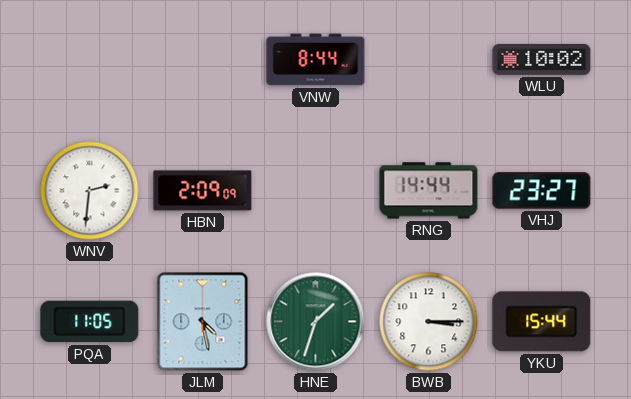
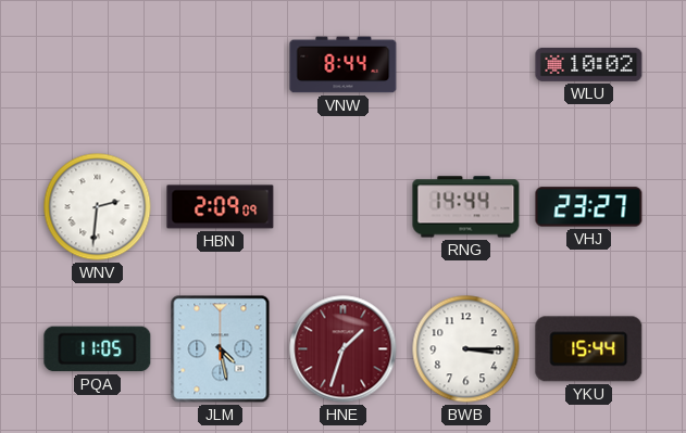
HNE dial: green -> burgundy (344, 349)
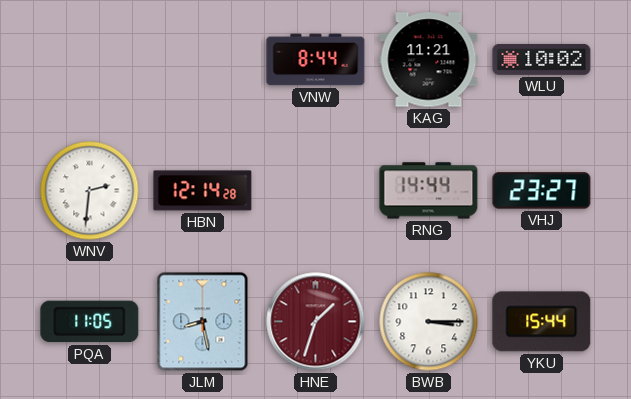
KAG: none -> 11:21 (429, 60)
HBN: 2:09 -> 12:14 (203, 191)
JLM: 4:28 -> 8:28 (203, 322)
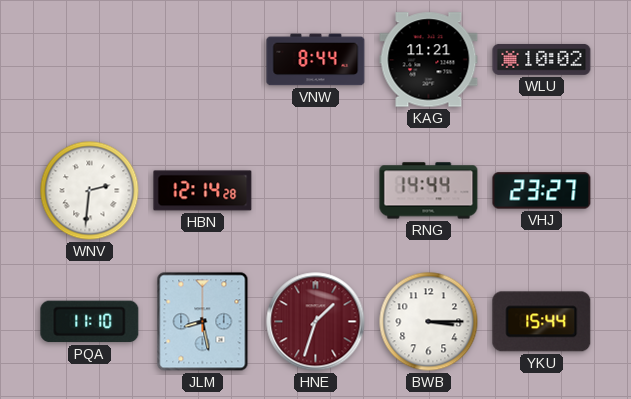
PQA: 11:05 -> 11:10 (90, 322)
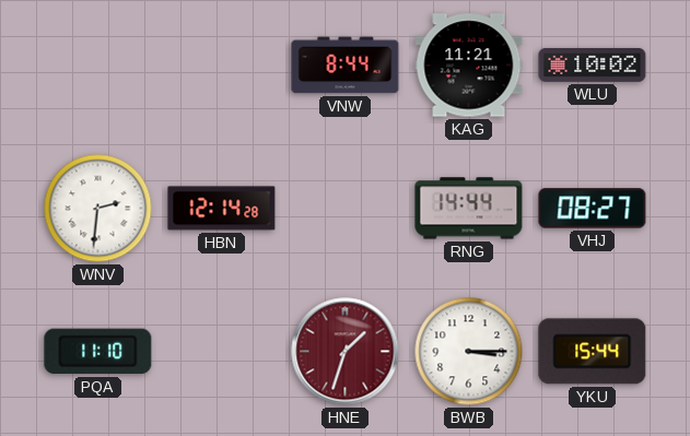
VHJ: 23:27 -> 08:27 (593, 209)
JLM: 8:28 -> none (203, 322)
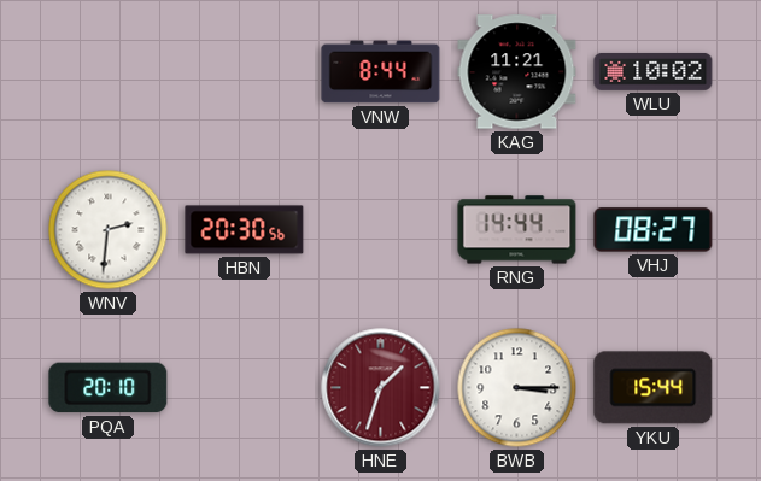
HBN: 12:14 -> 20:30 (245, 230)
PQA: 11:10 -> 20:10 (109, 388)
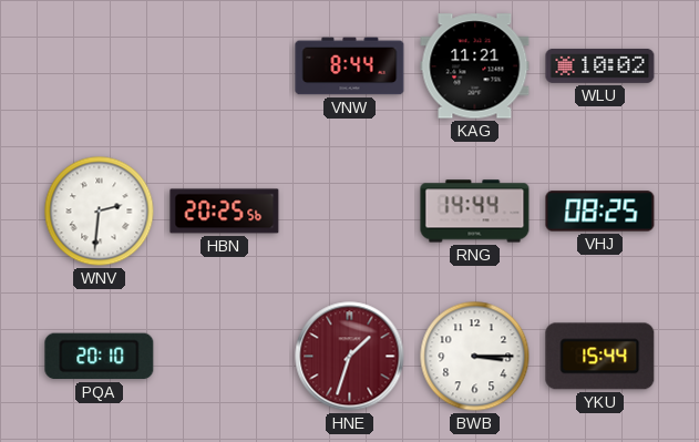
HBN: 20:30 -> 20:25 (225, 212)
VHJ: 08:27 -> 08:25 (600, 212)
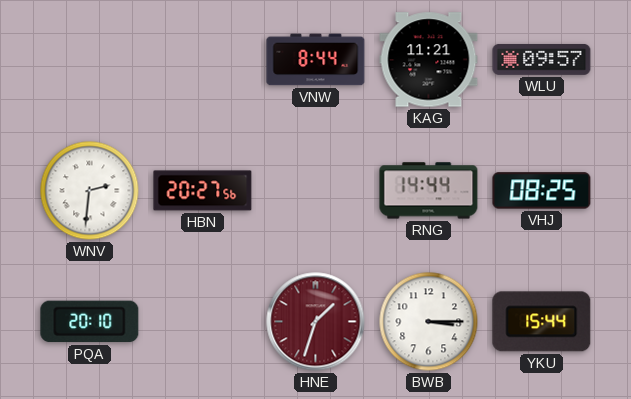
WLU: 10:02 -> 09:57 (542, 59)
HBN: 20:25 -> 20:27 (203, 191)
